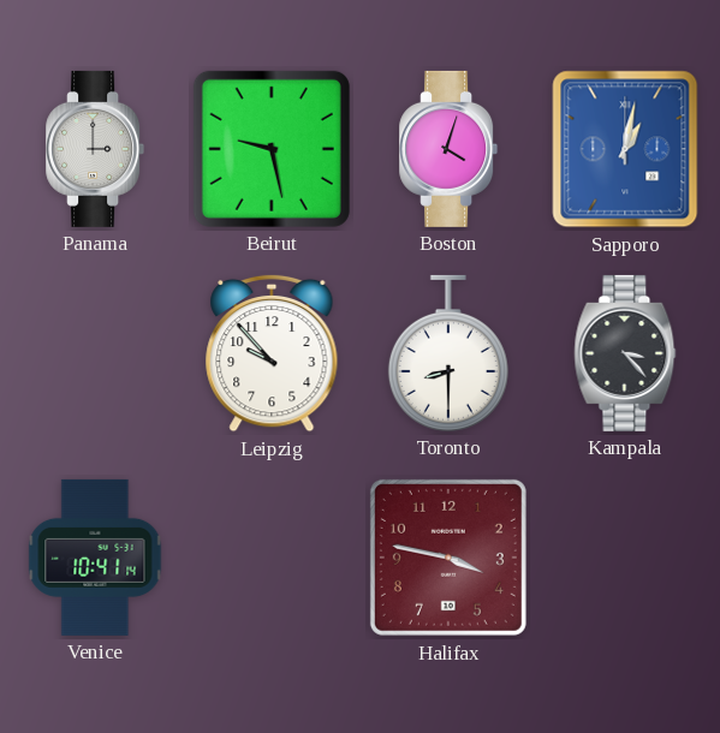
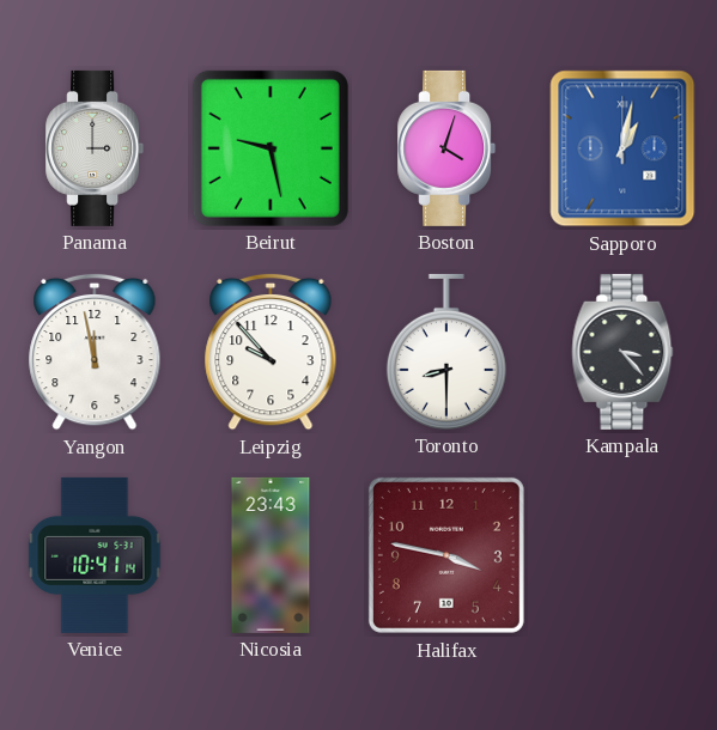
Yangon: none -> 11:58 (95, 352)
Nicosia: none -> 23:43 (271, 555)
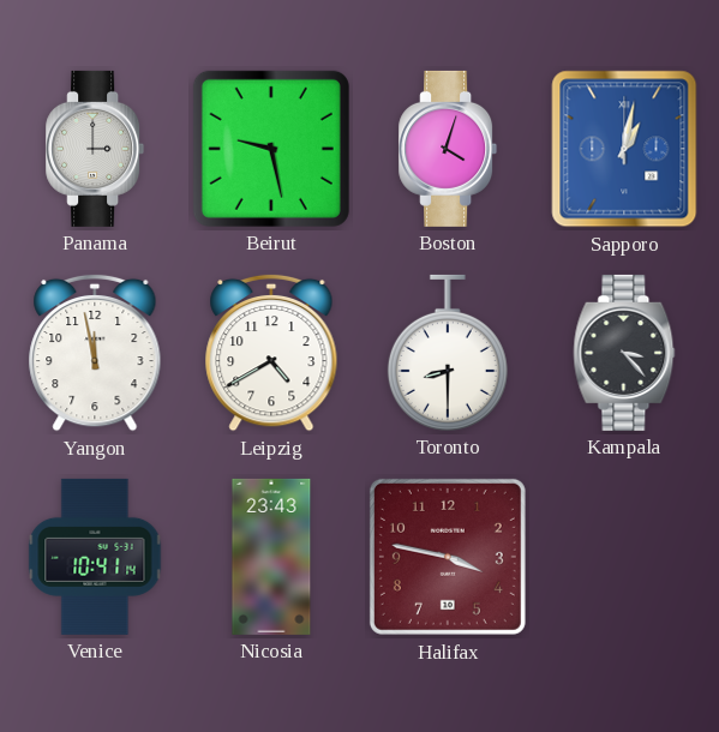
Leipzig: 9:53 -> 4:40 (271, 353)
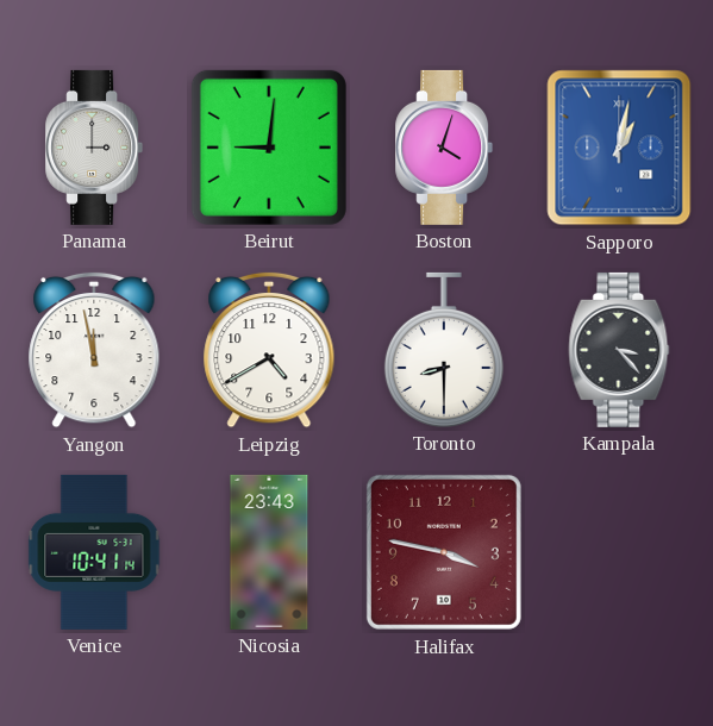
Beirut: 9:28 -> 9:01 (269, 148)
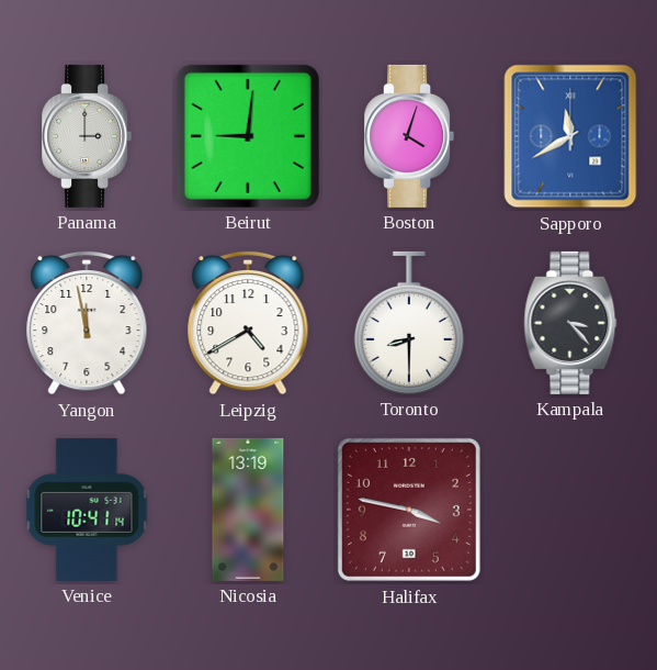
Sapporo: 1:02 -> 11:40 (570, 136)
Nicosia: 23:43 -> 13:19 (248, 510)
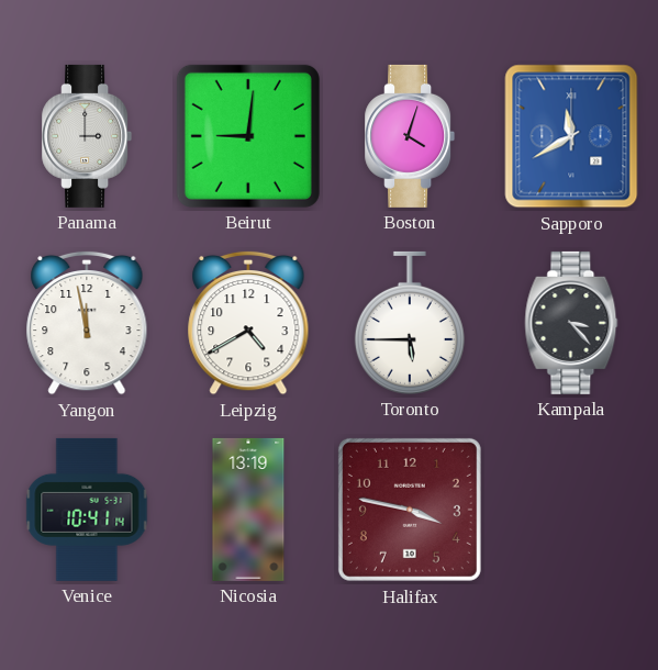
Toronto: 8:30 -> 5:45 (410, 323)
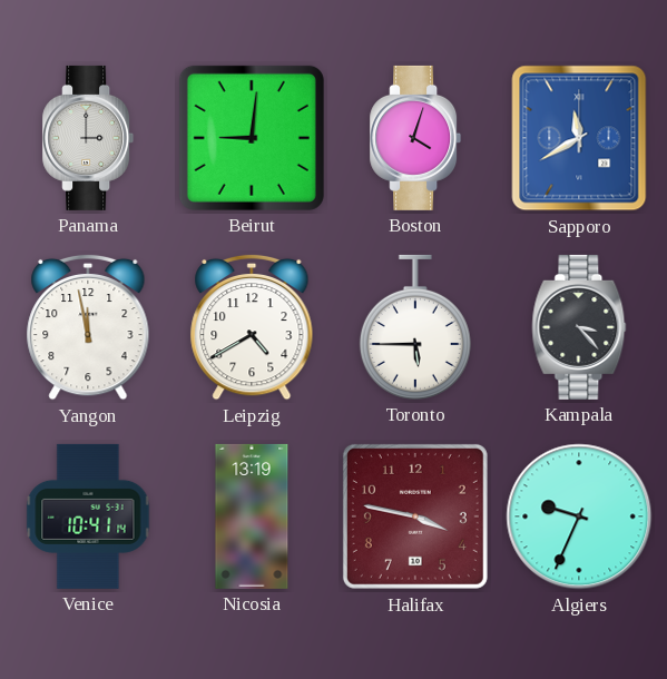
Algiers: none -> 9:34 (579, 516)
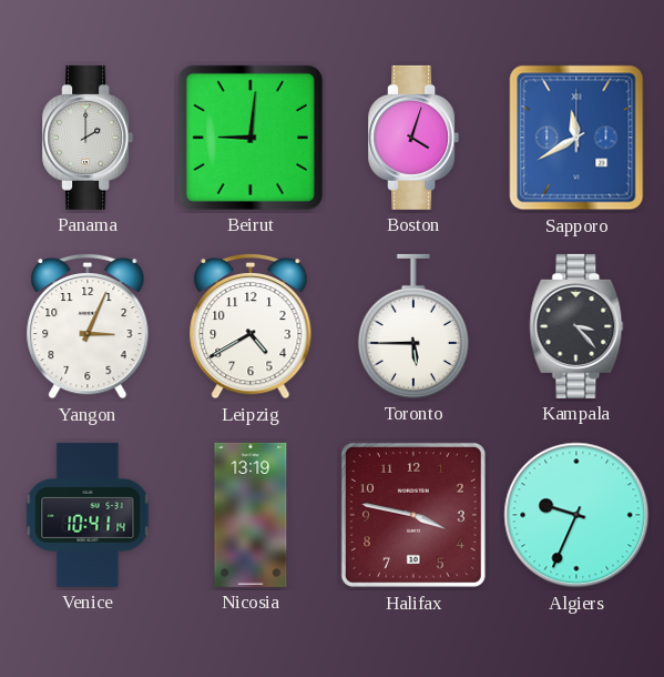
Panama: 3:00 -> 2:00 (88, 138)
Yangon: 11:58 -> 3:04 (88, 326)
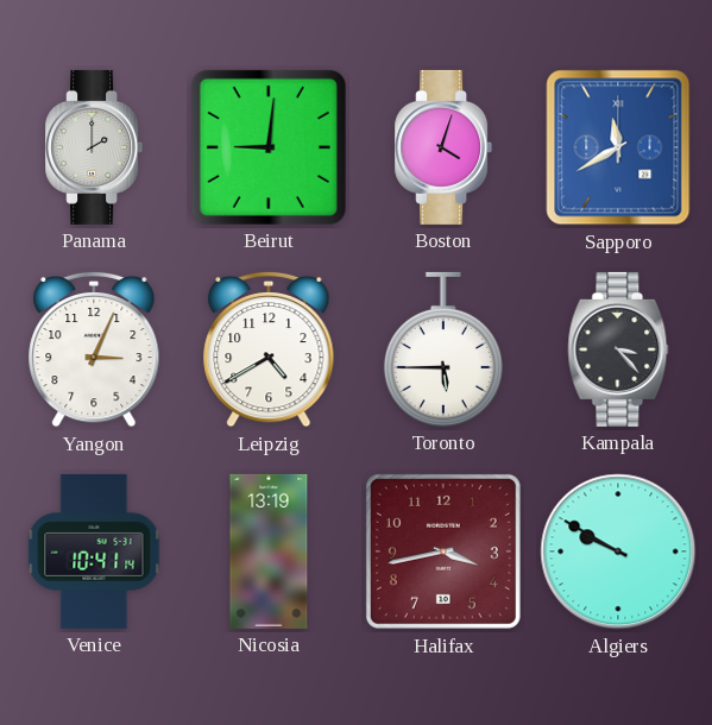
Halifax: 3:47 -> 3:43 (443, 551)
Algiers: 9:34 -> 9:50 (618, 551)
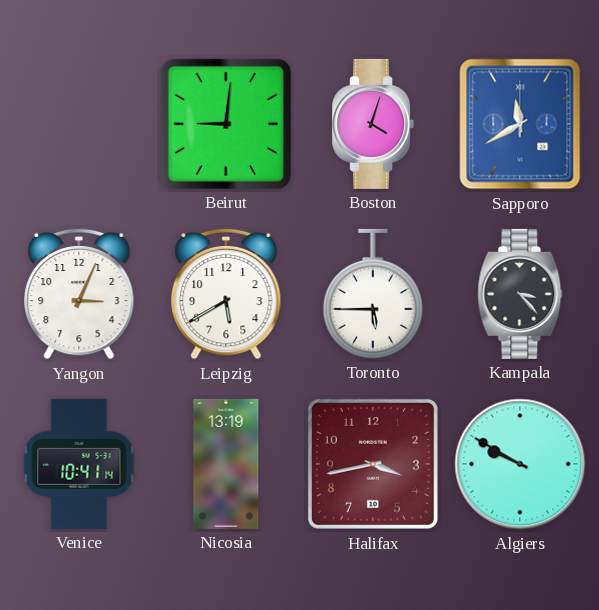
Panama: 2:00 -> none (94, 147)
Leipzig: 4:40 -> 5:40 (226, 294)
